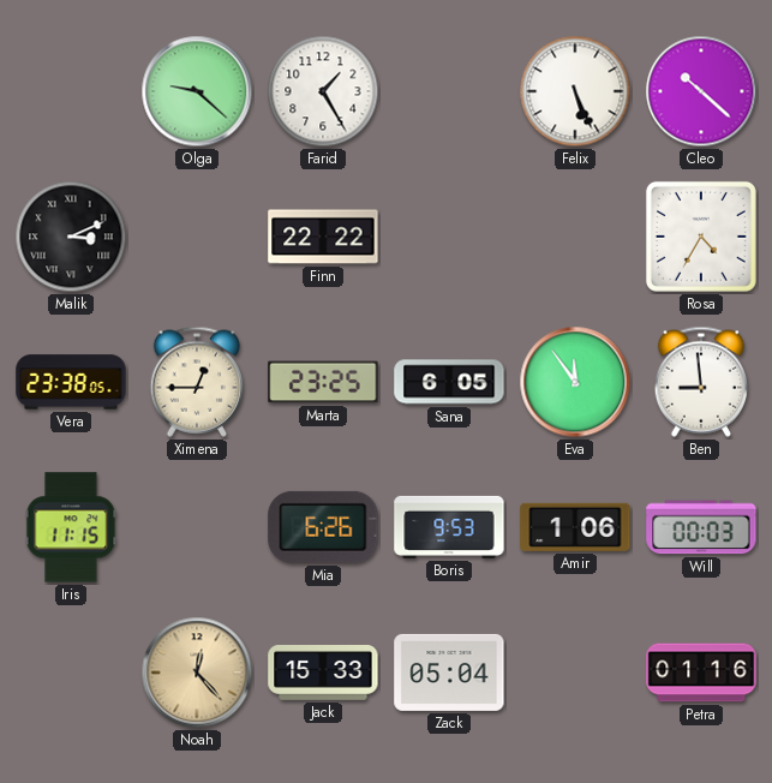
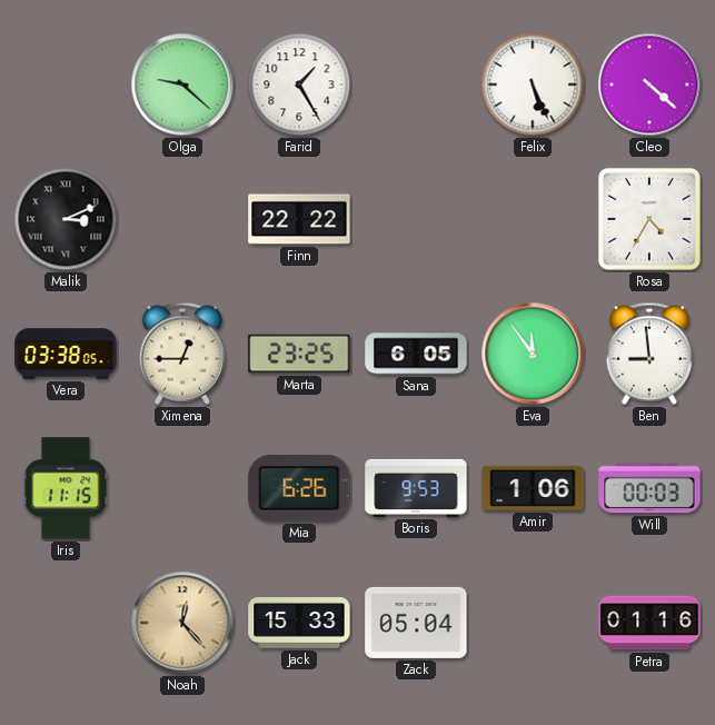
Cleo: 10:22 -> 4:22 (649, 85)
Vera: 23:38 -> 03:38 (66, 354)
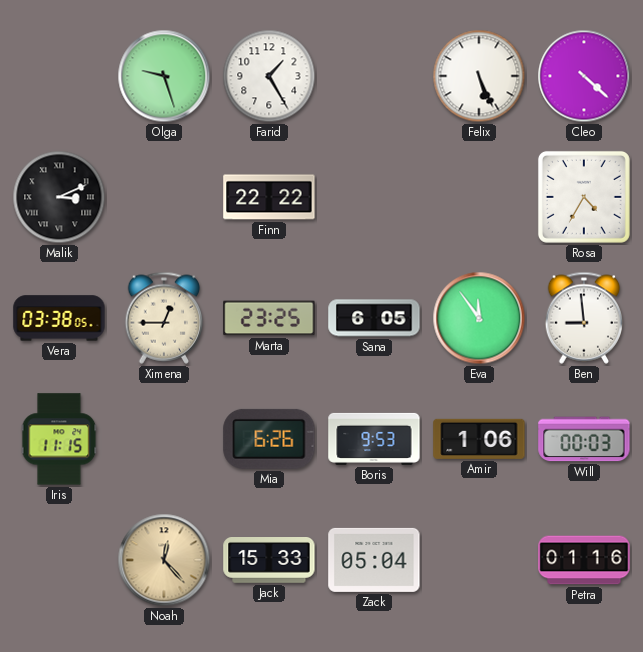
Olga: 9:22 -> 9:27 (164, 76)
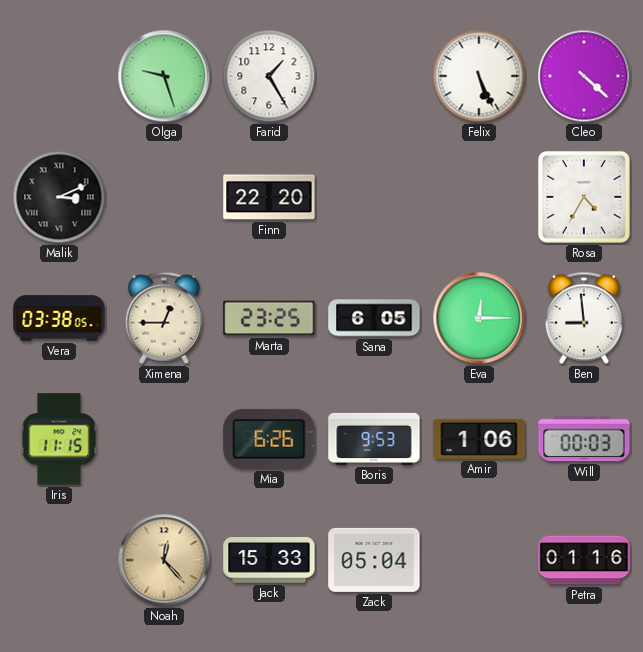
Finn: 22:22 -> 22:20 (269, 197)
Eva: 11:54 -> 12:15 (479, 318)
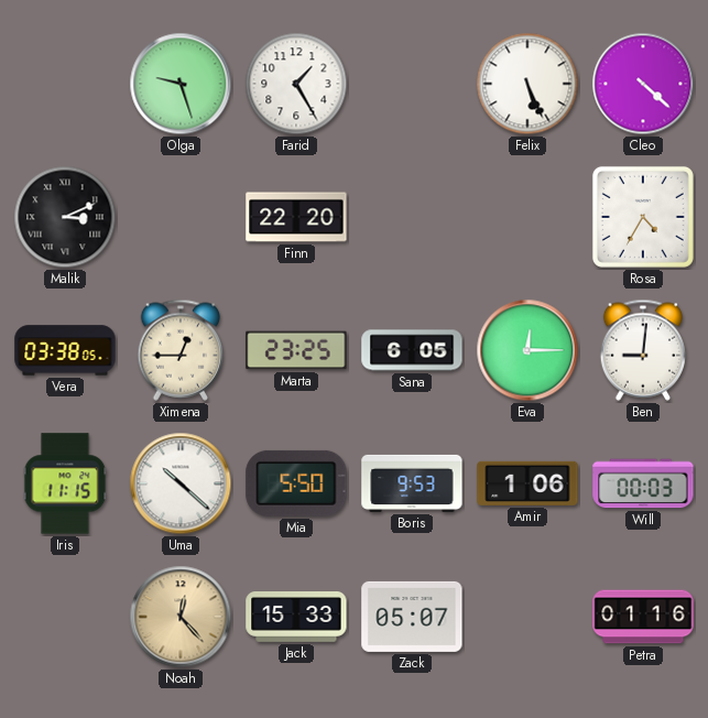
Ben: 8:59 -> 9:01 (643, 350)
Uma: none -> 10:22 (181, 483)
Mia: 6:26 -> 5:50 (296, 483)
Zack: 05:04 -> 05:07 (412, 617)
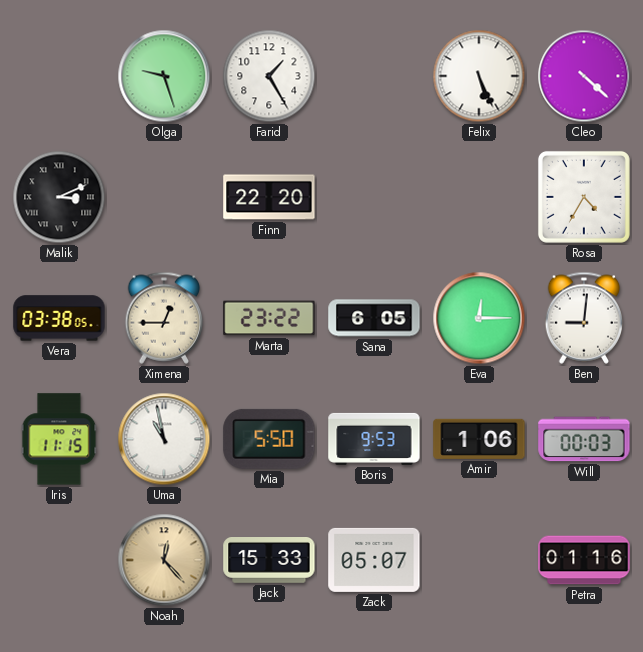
Marta: 23:25 -> 23:22 (269, 318)
Uma: 10:22 -> 10:58 (164, 439)
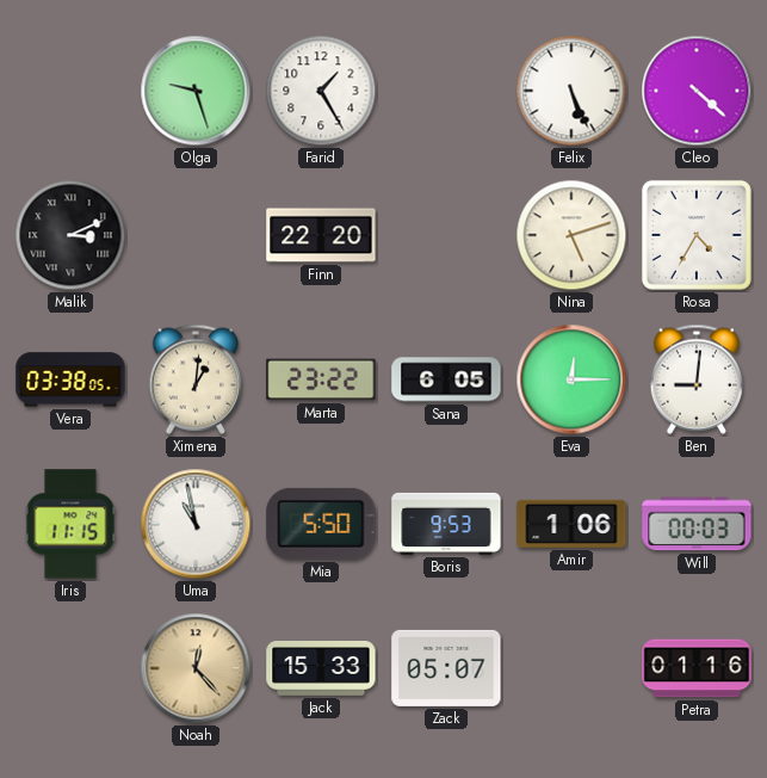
Nina: none -> 5:12 (571, 235)
Ximena: 12:45 -> 1:01 (196, 379)
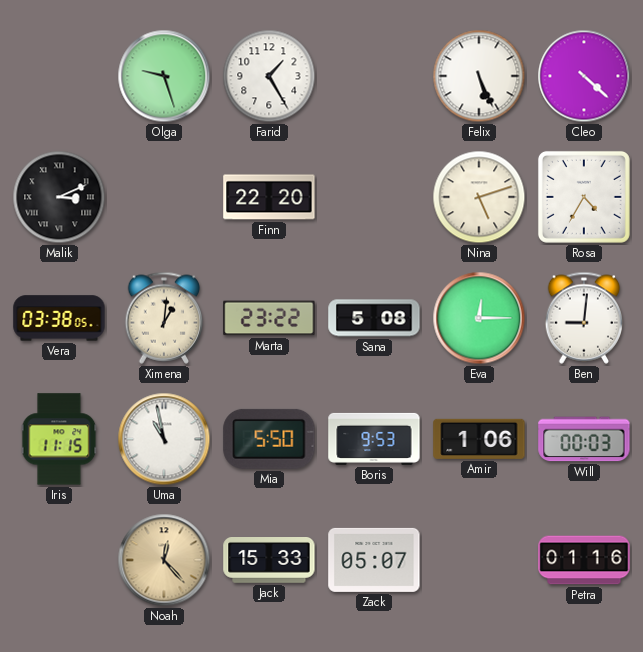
Sana: 6:05 -> 5:08 (374, 318)
